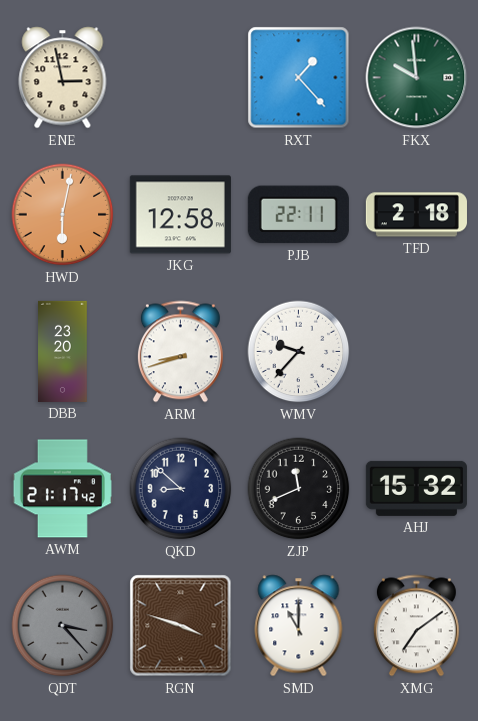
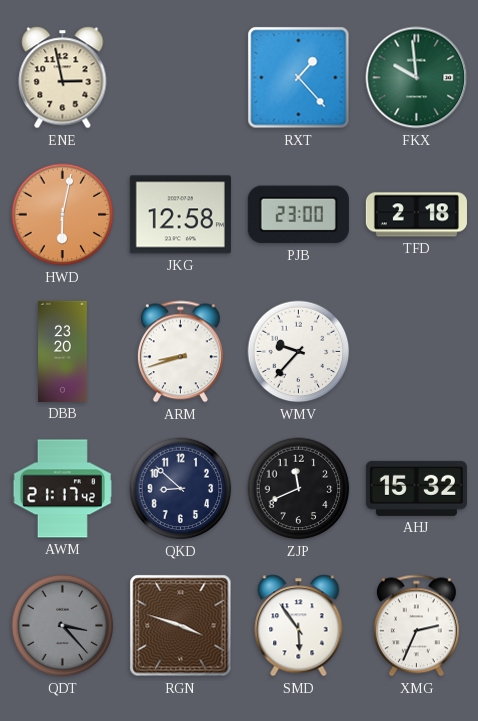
PJB: 22:11 -> 23:00 (298, 215)
SMD: 11:00 -> 5:54 (299, 626)
XMG: 7:09 -> 2:34 (416, 626)
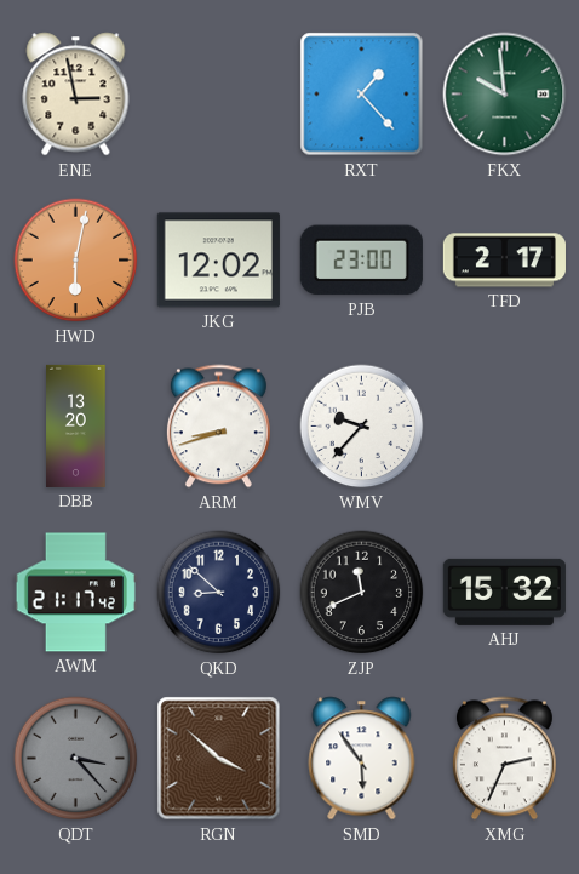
JKG: 12:58 -> 12:02 (218, 261)
TFD: 2:18 -> 2:17 (504, 261)
DBB: 23:20 -> 13:20 (76, 425)
RGN: 3:48 -> 3:52 (219, 759)
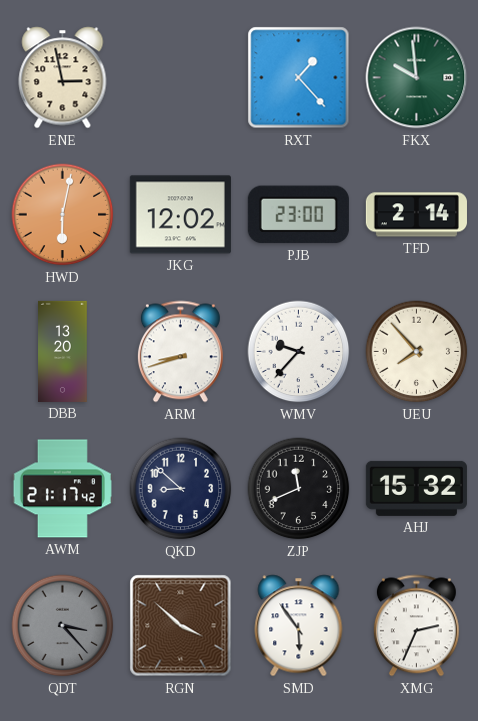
TFD: 2:17 -> 2:14 (416, 215)
UEU: none -> 7:53 (417, 352)
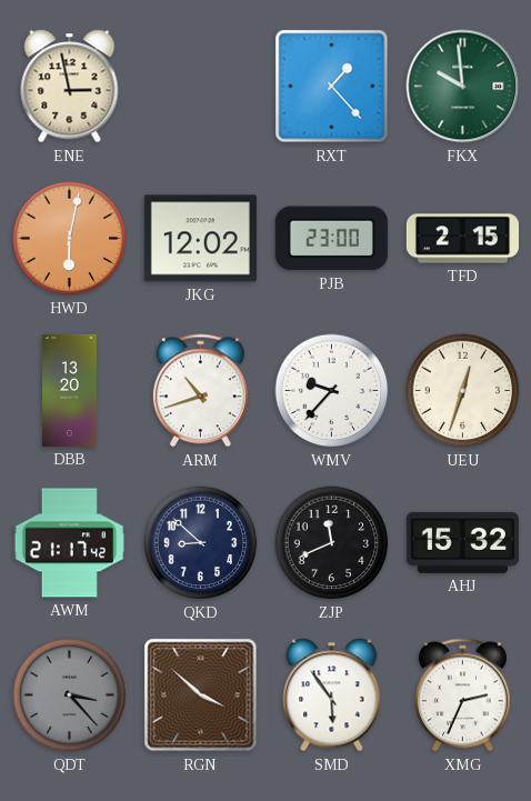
TFD: 2:14 -> 2:15 (462, 239)
ARM: 8:42 -> 10:42 (200, 391)
UEU: 7:53 -> 12:33 (463, 391)
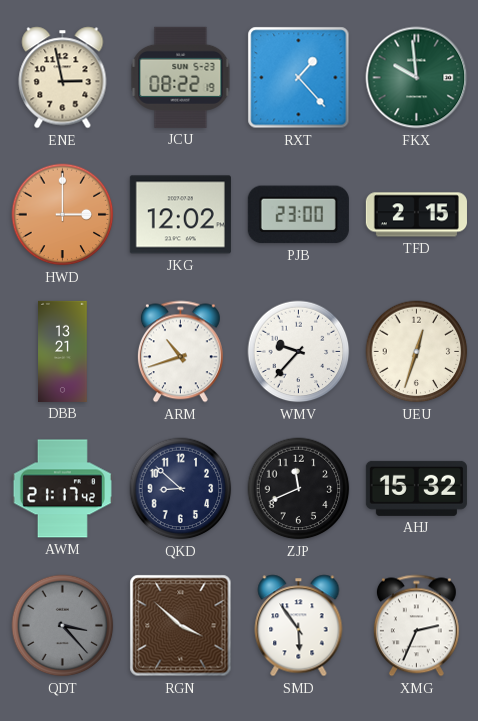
JCU: none -> 08:22 (181, 77)
HWD: 6:02 -> 3:00 (63, 215)
DBB: 13:20 -> 13:21 (63, 351)
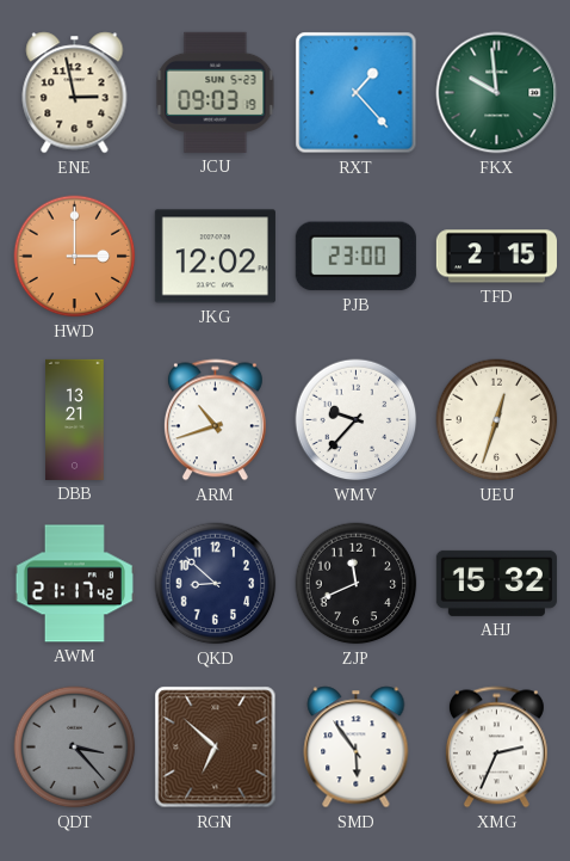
JCU: 08:22 -> 09:03 (216, 92)
RGN: 3:52 -> 6:52 (216, 748)
